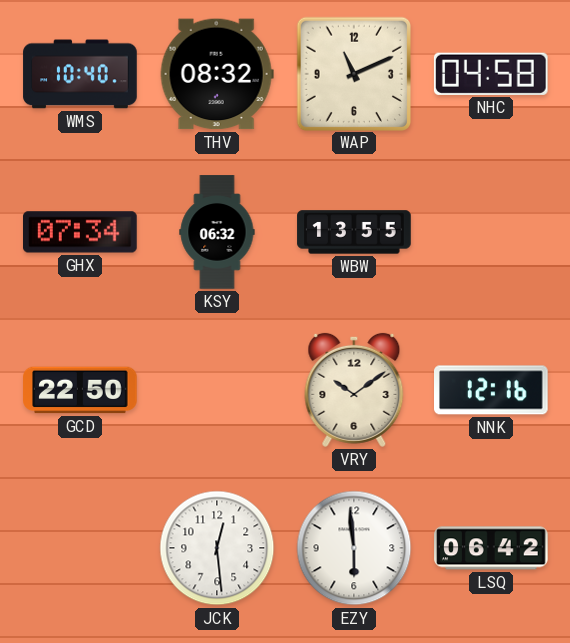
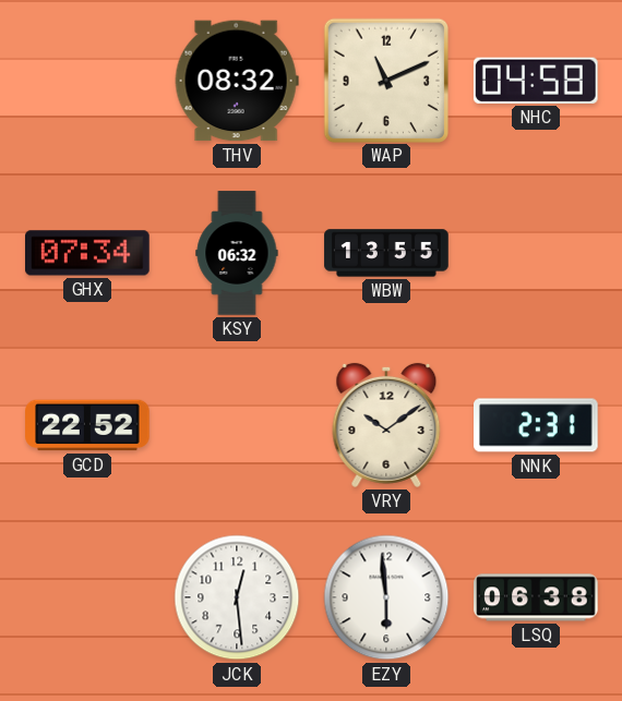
WMS: 10:40 -> none (80, 74)
GCD: 22:50 -> 22:52 (87, 425)
NNK: 12:16 -> 2:31 (537, 425)
LSQ: 06:42 -> 06:38 (536, 597)
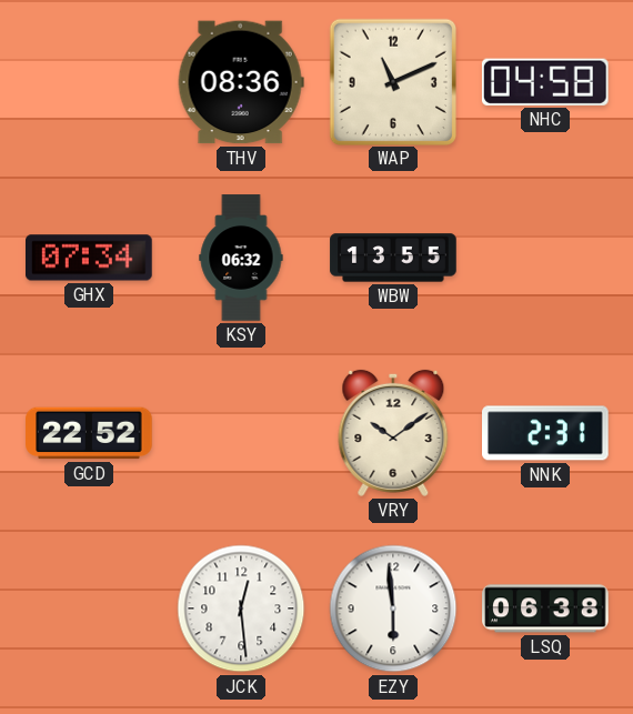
THV: 08:32 -> 08:36 (241, 82)
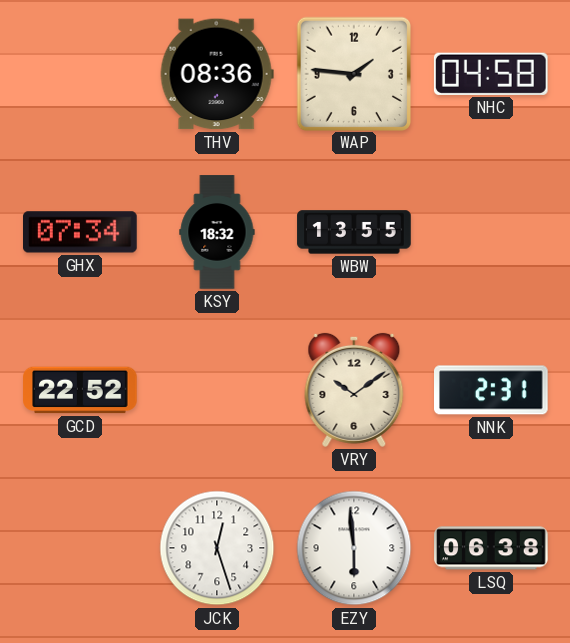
WAP: 11:11 -> 1:46 (353, 73)
KSY: 06:32 -> 18:32 (217, 232)
JCK: 12:29 -> 12:27 (217, 548)
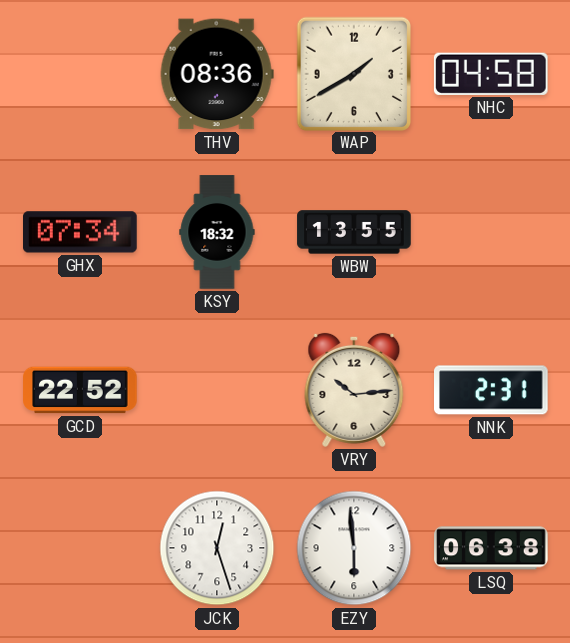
WAP: 1:46 -> 1:40 (353, 73)
VRY: 10:09 -> 10:14 (354, 390)
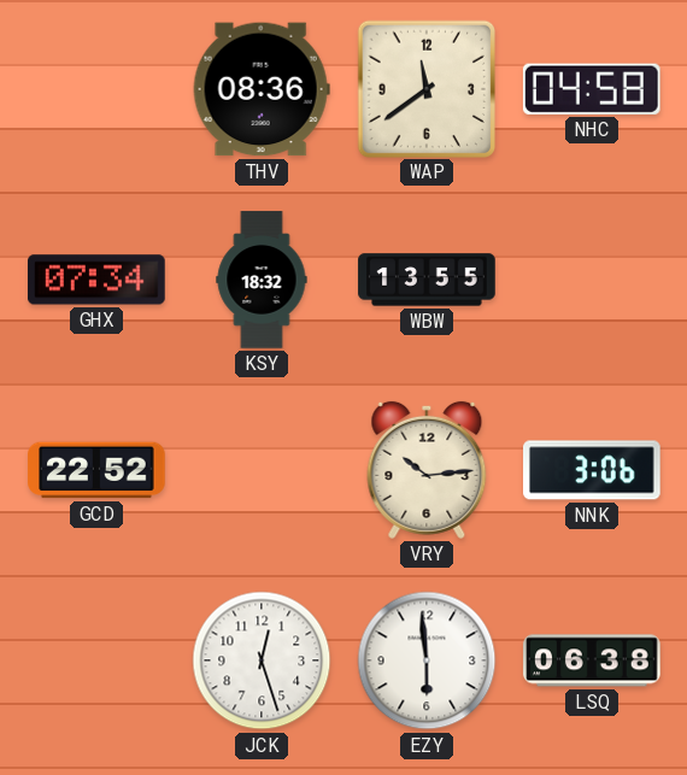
WAP: 1:40 -> 11:39 (425, 88)
NNK: 2:31 -> 3:06 (593, 470)
